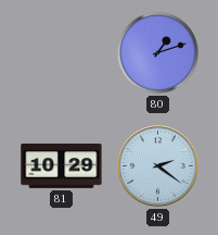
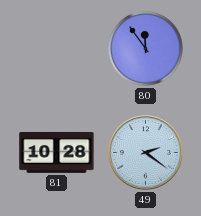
80: 1:12 -> 11:54 (145, 48)
81: 10:29 -> 10:28 (57, 152)
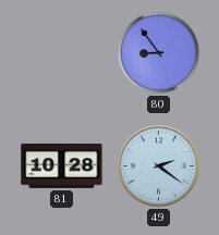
80: 11:54 -> 8:54 (158, 52)
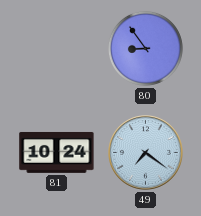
81: 10:28 -> 10:24 (57, 152)
49: 2:21 -> 7:21 (146, 153)
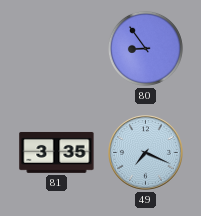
81: 10:24 -> 3:35 (57, 152)
49: 7:21 -> 7:19 (146, 153)
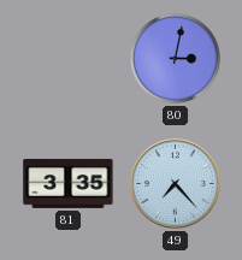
80: 8:54 -> 3:02 (175, 58)
49: 7:19 -> 7:23 (176, 184)
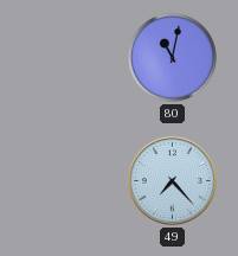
80: 3:02 -> 11:02 (172, 57)
81: 3:35 -> none (69, 183)
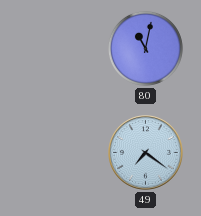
49: 7:23 -> 7:21 (146, 153)
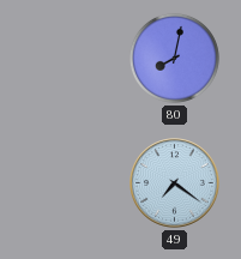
80: 11:02 -> 8:02 (174, 58)
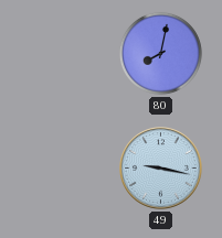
49: 7:21 -> 9:17 (161, 169)
